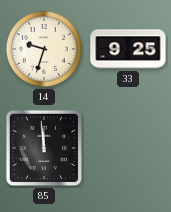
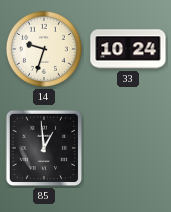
33: 9:25 -> 10:24 (128, 49)
85: 11:59 -> 12:59 (44, 148)
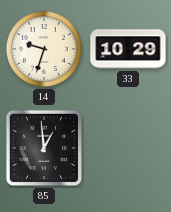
33: 10:24 -> 10:29 (128, 49)
